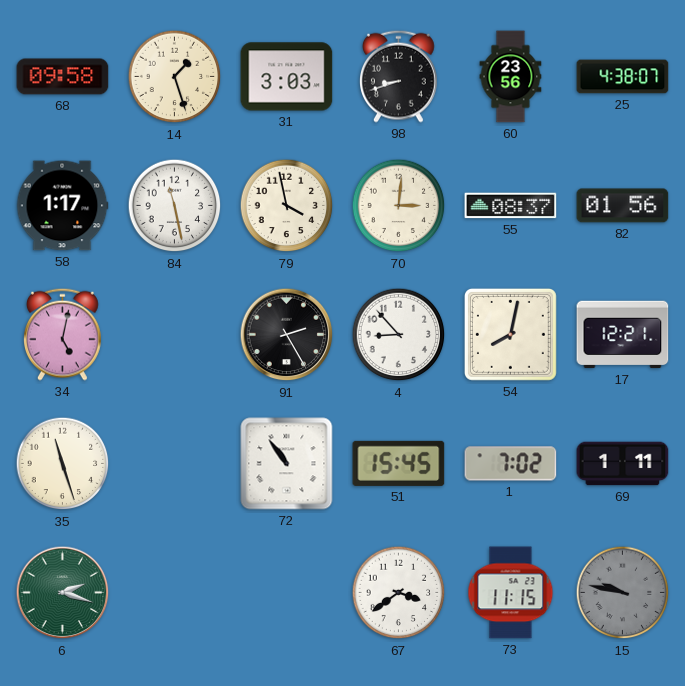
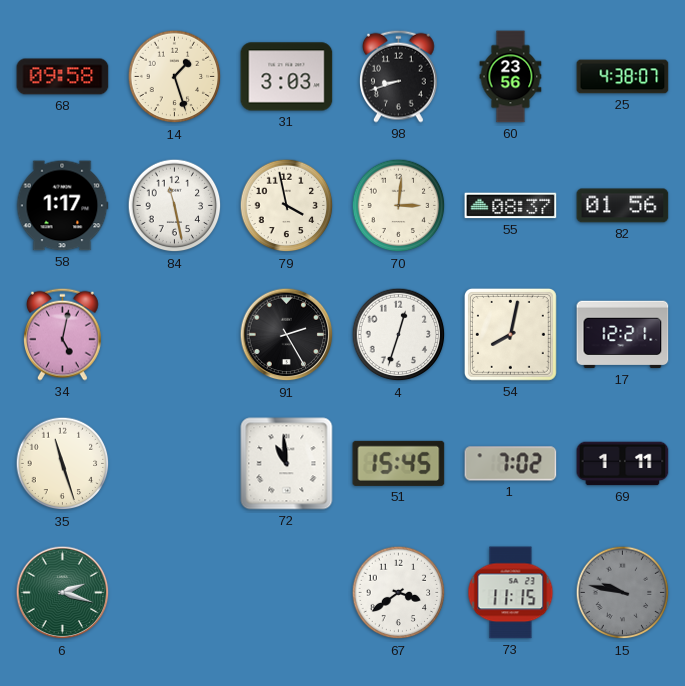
4: 8:53 -> 12:33 (399, 335)
72: 10:54 -> 10:59 (287, 464)
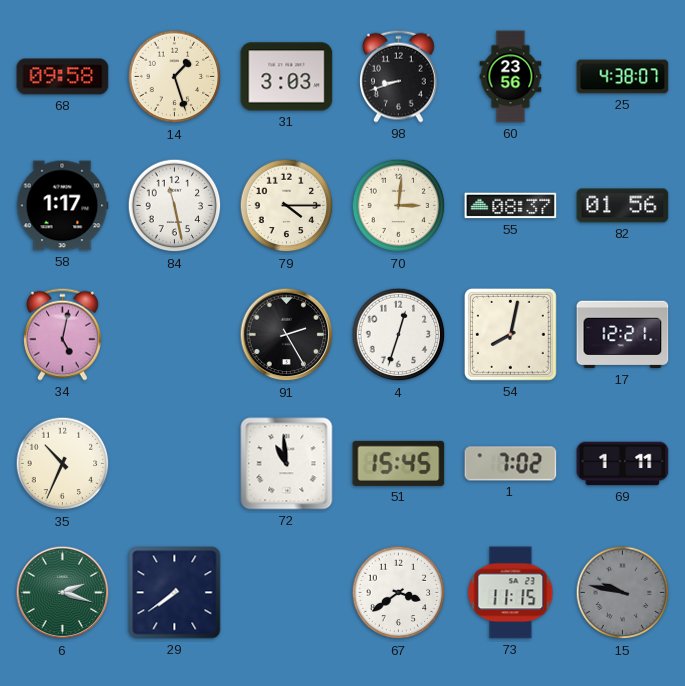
79: 3:58 -> 4:15 (287, 206)
35: 11:27 -> 10:34 (63, 464)
29: none -> 7:39 (175, 593)
